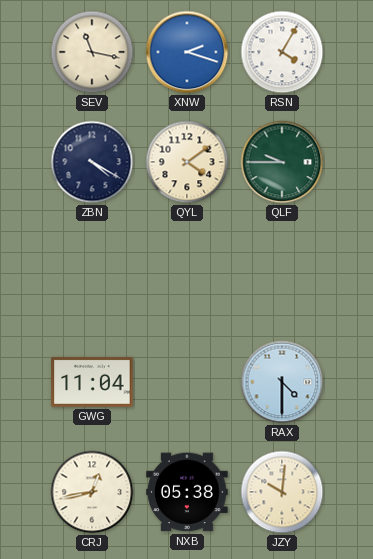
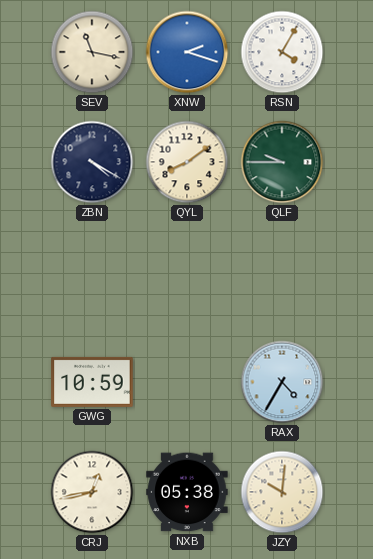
QYL: 4:09 -> 8:09 (187, 162)
GWG: 11:04 -> 10:59 (92, 382)
RAX: 4:30 -> 4:35 (282, 382)
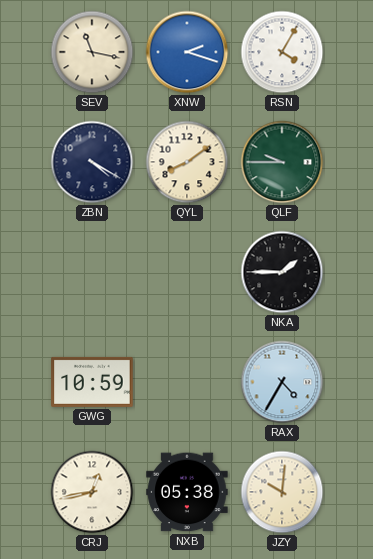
NKA: none -> 1:45 (282, 272)
